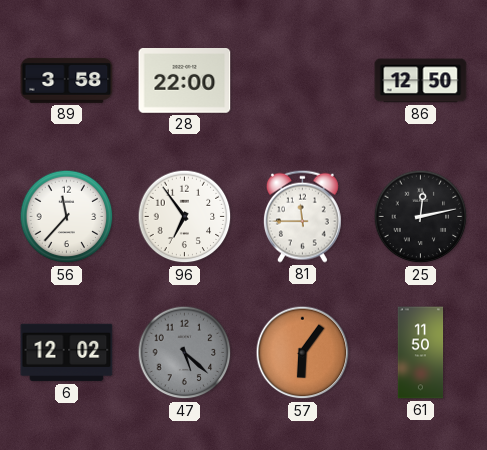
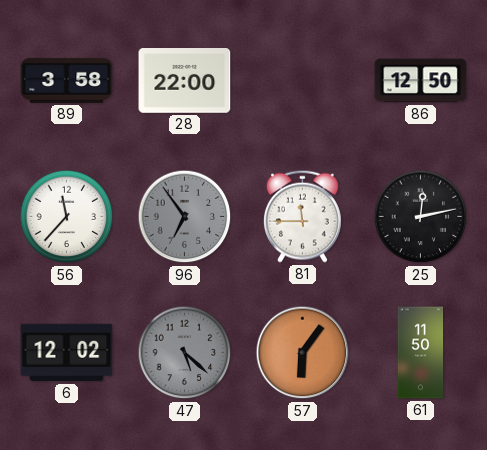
96 dial: white -> grey (185, 217)
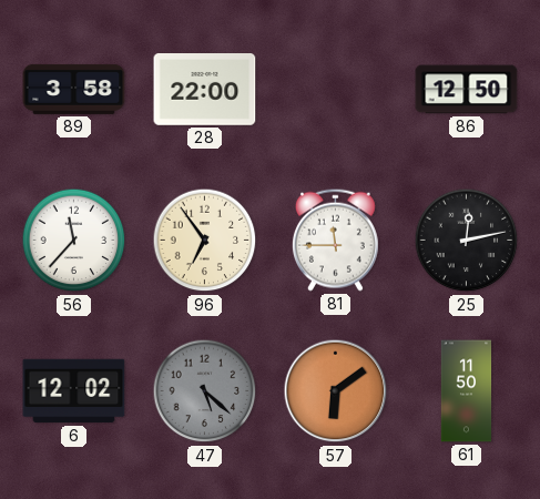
96 dial: grey -> cream (205, 241)
57: 6:06 -> 6:09 (336, 391)
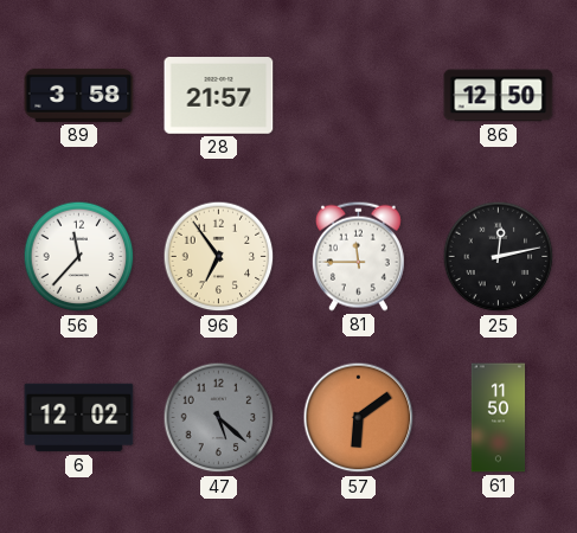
28: 22:00 -> 21:57 (219, 96)
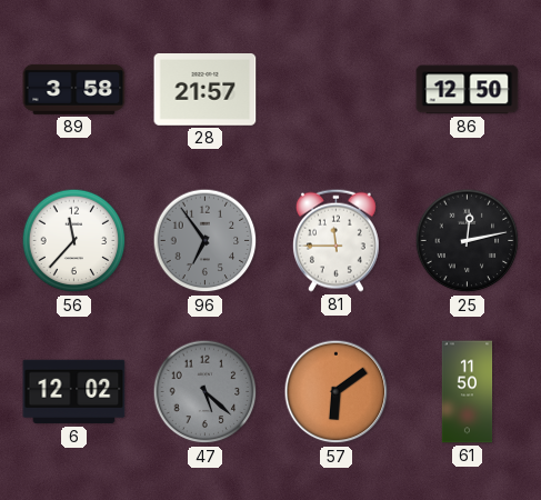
96 dial: cream -> grey (206, 241)
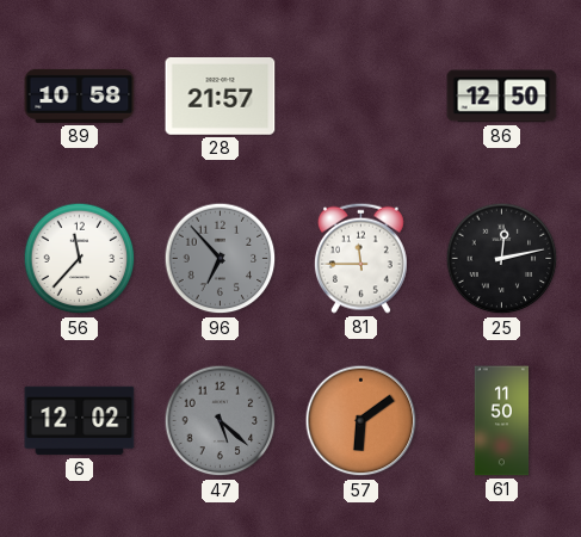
89: 3:58 -> 10:58 (80, 95)
96: 6:54 -> 6:53 (221, 259)
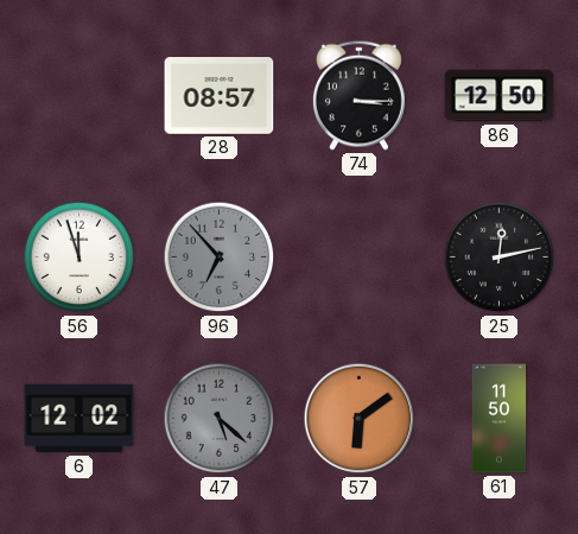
89: 10:58 -> none (80, 95)
28: 21:57 -> 08:57 (220, 96)
74: none -> 3:15 (358, 95)
56: 11:37 -> 11:57 (80, 258)
81: 11:45 -> none (360, 258)
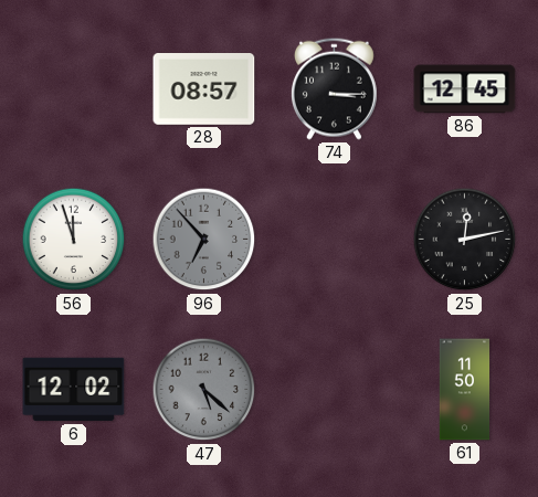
86: 12:50 -> 12:45 (465, 89)
57: 6:09 -> none (360, 419)
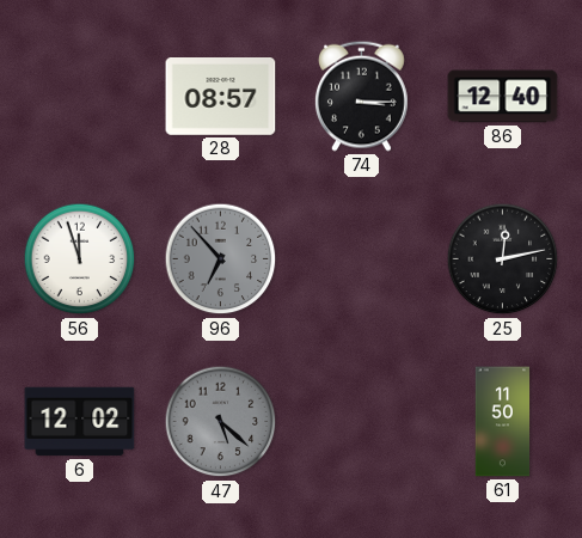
86: 12:45 -> 12:40 (503, 97)
